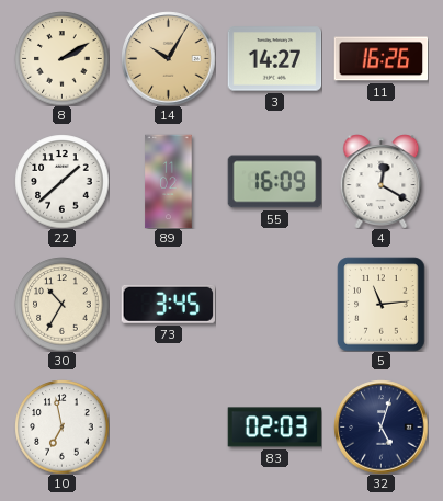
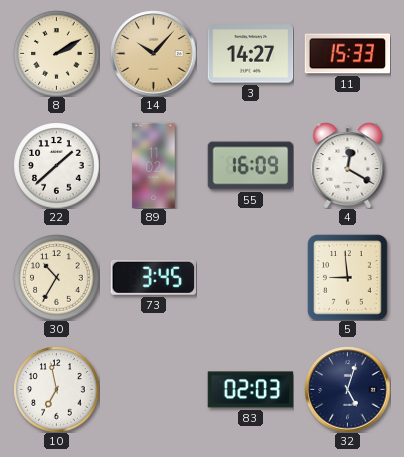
14: 10:05 -> 10:07 (153, 53)
11: 16:26 -> 15:33 (347, 54)
5: 11:14 -> 8:59 (348, 277)
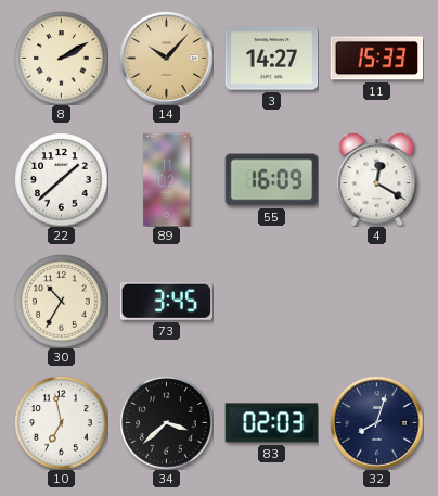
5: 8:59 -> none (348, 277)
34: none -> 3:38 (166, 422)
32: 5:03 -> 8:03 (376, 422)
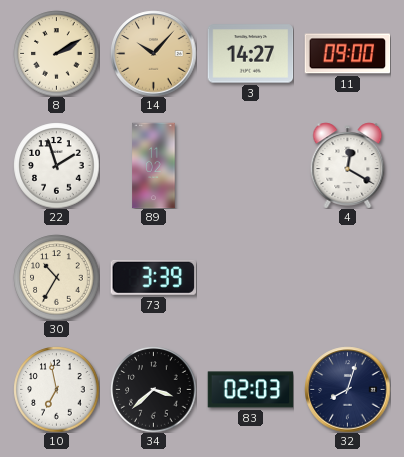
11: 15:33 -> 09:00 (347, 54)
22: 1:38 -> 1:57 (56, 165)
55: 16:09 -> none (271, 180)
73: 3:45 -> 3:39 (153, 277)
